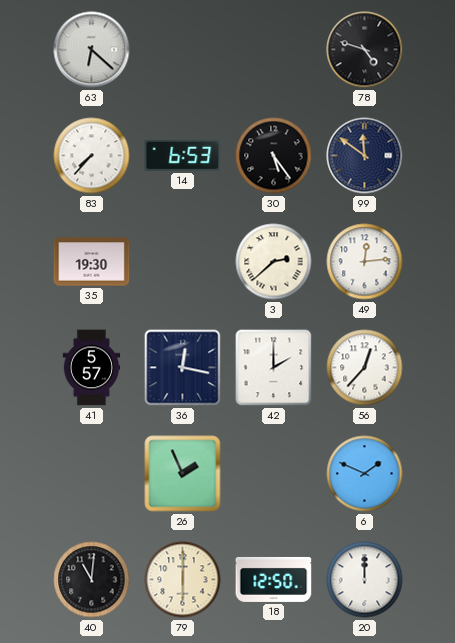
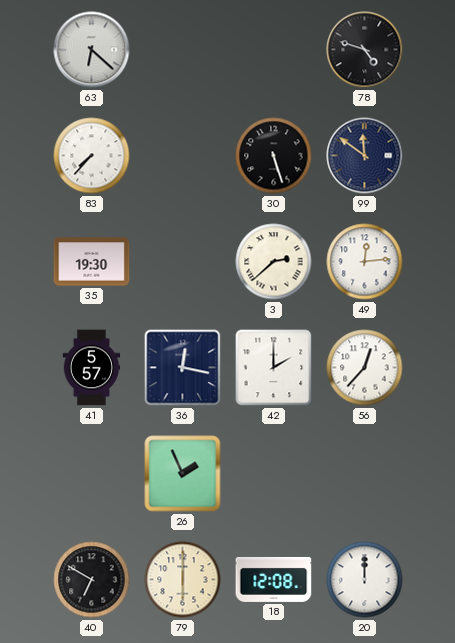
14: 6:53 -> none (183, 155)
30: 5:24 -> 5:27 (274, 156)
6: 1:49 -> none (365, 474)
40: 11:01 -> 6:50 (92, 580)
18: 12:50 -> 12:08 (274, 579)
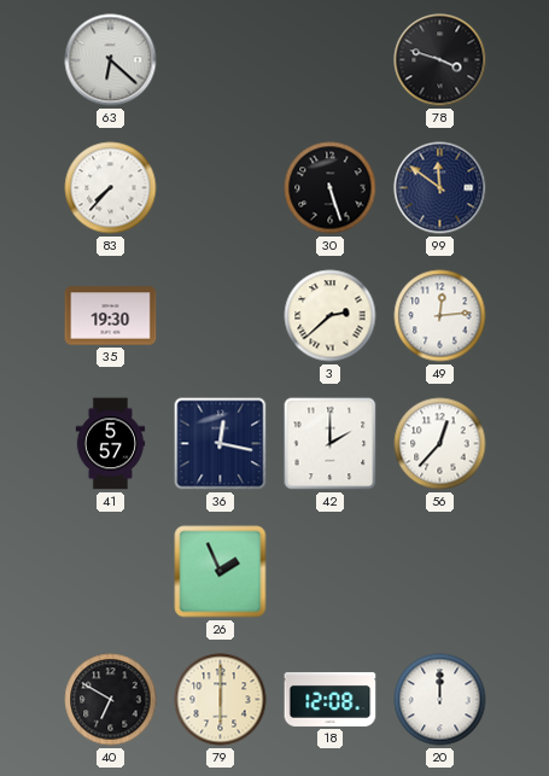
78: 4:48 -> 3:48 (440, 60)
